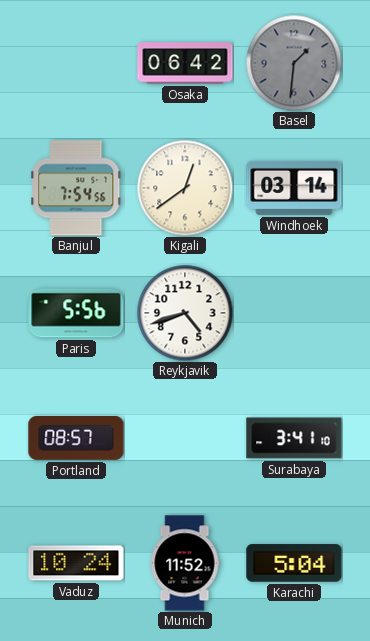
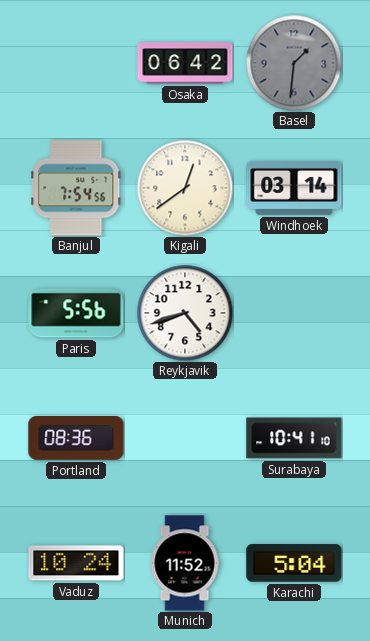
Portland: 08:57 -> 08:36 (76, 438)
Surabaya: 3:41 -> 10:41 (294, 438)
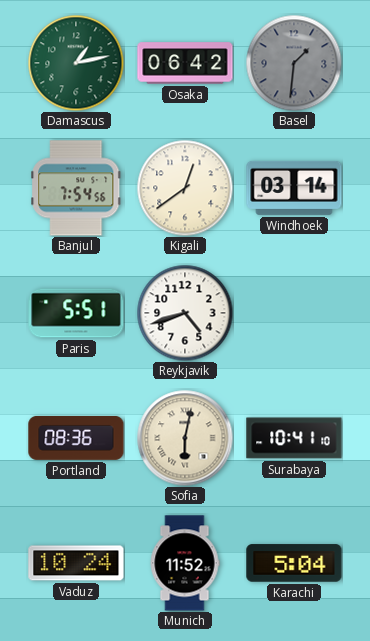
Damascus: none -> 1:13 (76, 63)
Paris: 5:56 -> 5:51 (76, 313)
Sofia: none -> 6:02 (185, 438)
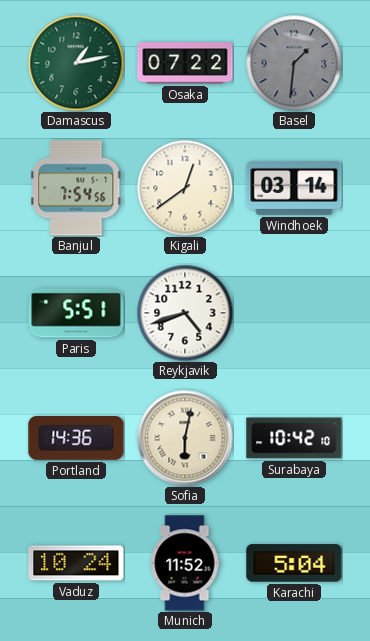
Osaka: 06:42 -> 07:22 (185, 63)
Portland: 08:36 -> 14:36 (76, 438)
Surabaya: 10:41 -> 10:42 (294, 438)
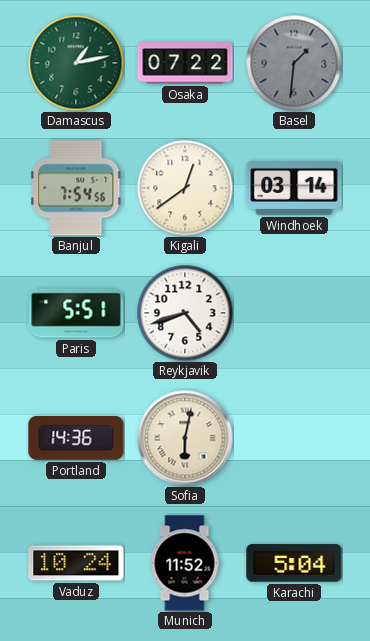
Surabaya: 10:42 -> none (294, 438)
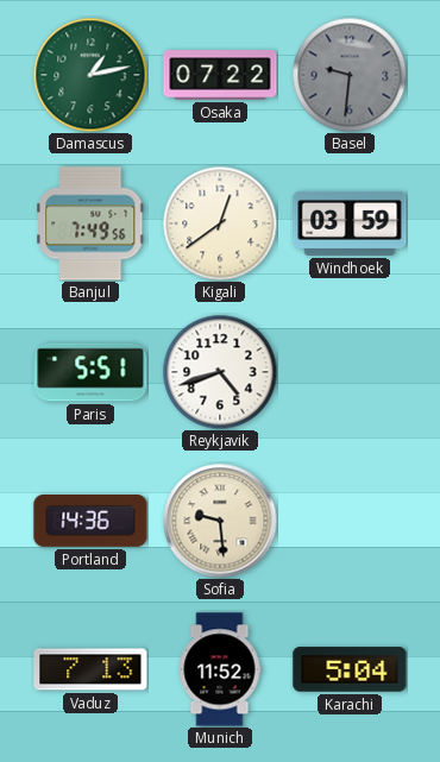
Basel: 1:31 -> 9:31 (350, 75)
Banjul: 7:54 -> 7:49 (90, 223)
Windhoek: 03:14 -> 03:59 (350, 223)
Sofia: 6:02 -> 9:29 (220, 521)
Vaduz: 10:24 -> 7:13 (90, 669)
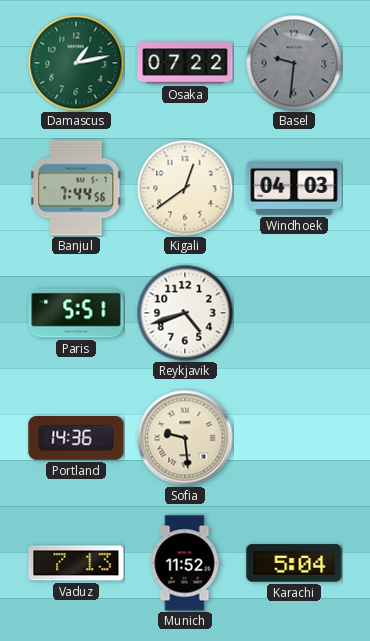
Banjul: 7:49 -> 7:44 (76, 188)
Windhoek: 03:59 -> 04:03 (294, 188)
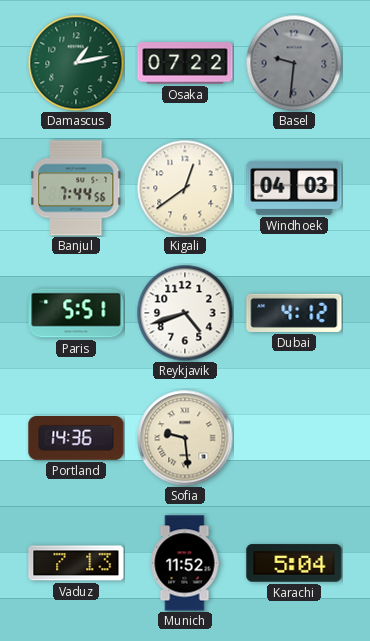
Dubai: none -> 4:12 (294, 313)
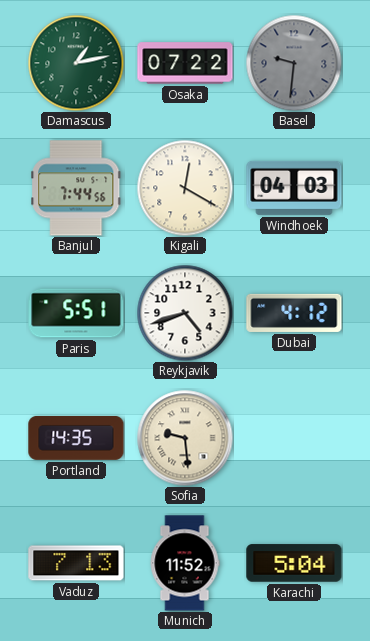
Kigali: 12:39 -> 12:20 (185, 188)
Portland: 14:36 -> 14:35 (76, 438)
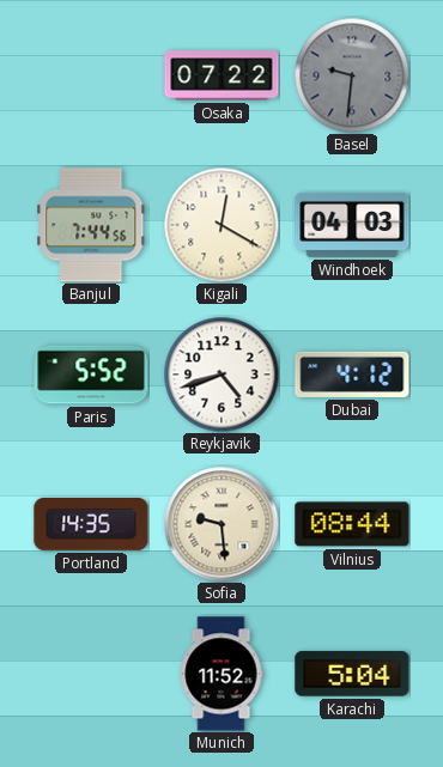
Damascus: 1:13 -> none (76, 63)
Paris: 5:51 -> 5:52 (91, 375)
Vilnius: none -> 08:44 (352, 524)
Vaduz: 7:13 -> none (76, 563)
